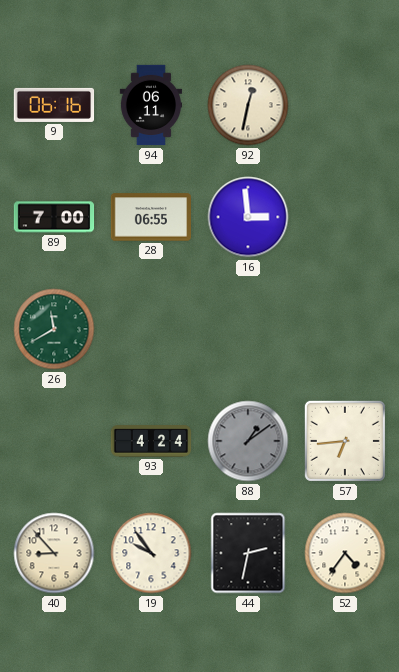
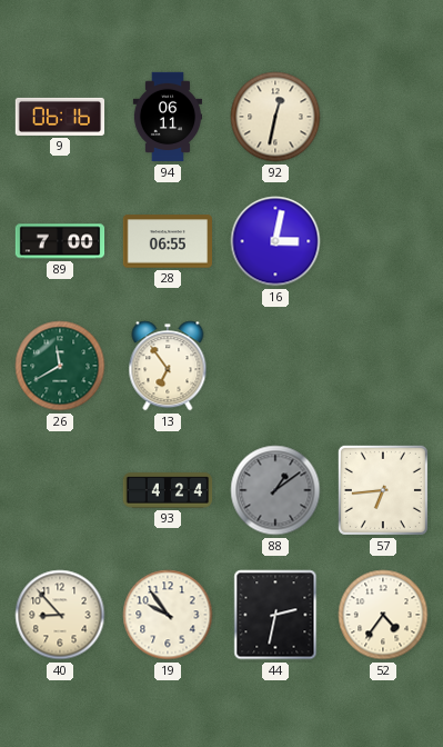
16: 2:59 -> 3:02 (275, 241)
13: none -> 6:54 (168, 366)
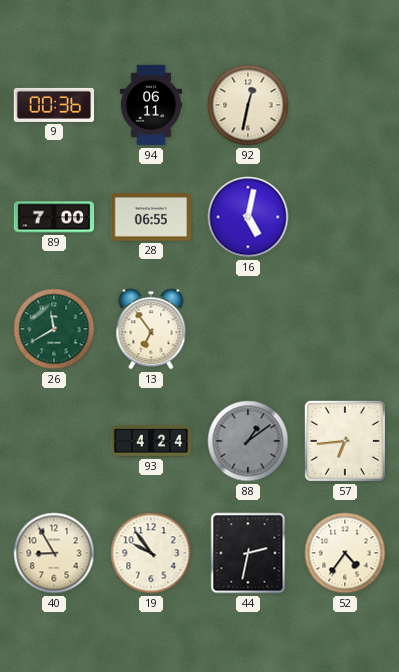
9: 06:16 -> 00:36 (54, 105)
16: 3:02 -> 5:02 (248, 217)
40: 8:53 -> 8:55 (54, 553)
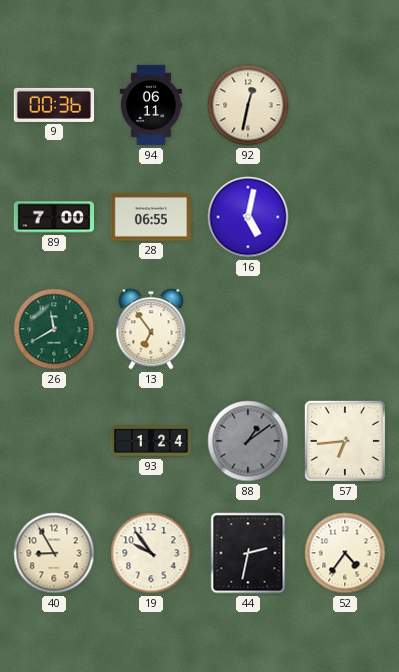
93: 4:24 -> 1:24 (151, 441)
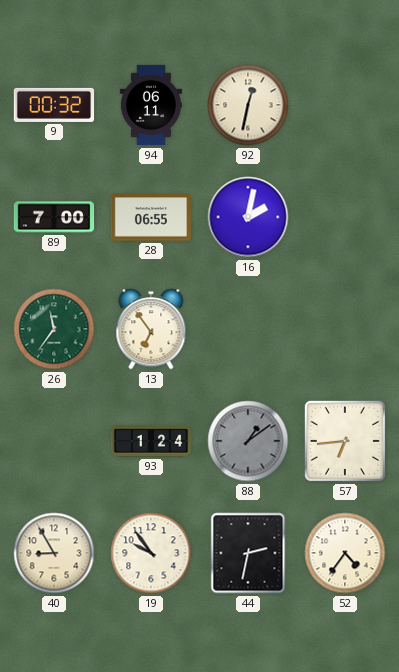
9: 00:36 -> 00:32 (54, 105)
16: 5:02 -> 2:02 (248, 217)
26: 11:40 -> 11:36 (54, 329)
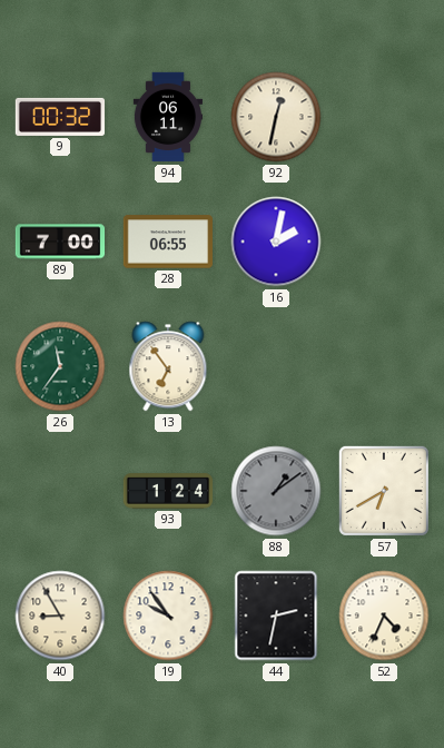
57: 6:44 -> 6:40 (384, 491)
52: 4:36 -> 4:34 (384, 616)
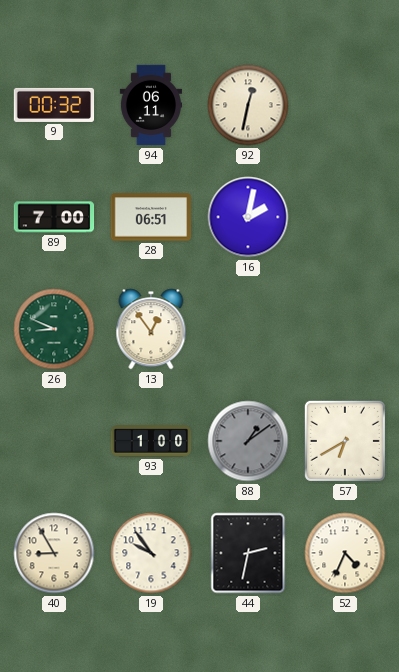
28: 06:55 -> 06:51 (150, 217)
26: 11:36 -> 8:49 (54, 329)
13: 6:54 -> 12:54 (151, 329)
93: 1:24 -> 1:00 (151, 441)
